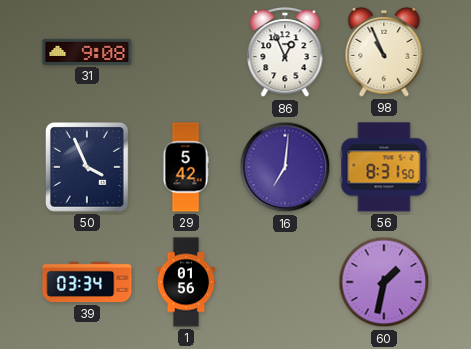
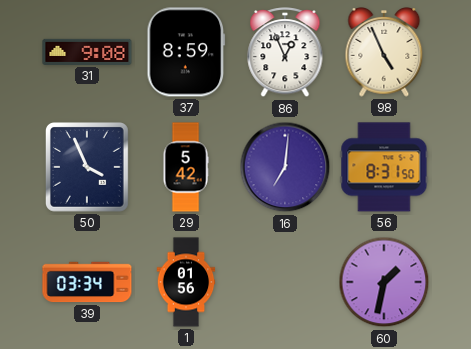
37: none -> 8:59 (186, 52)
98: 10:56 -> 4:56 (384, 53)
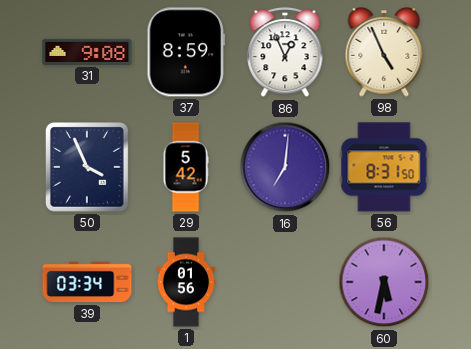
60: 1:32 -> 5:32 (384, 282)
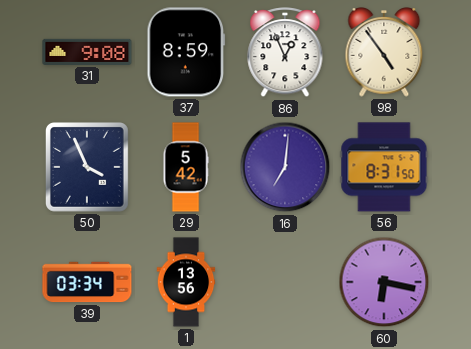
98: 4:56 -> 4:54 (384, 53)
1: 01:56 -> 13:56 (186, 282)
60: 5:32 -> 6:17 (384, 282)
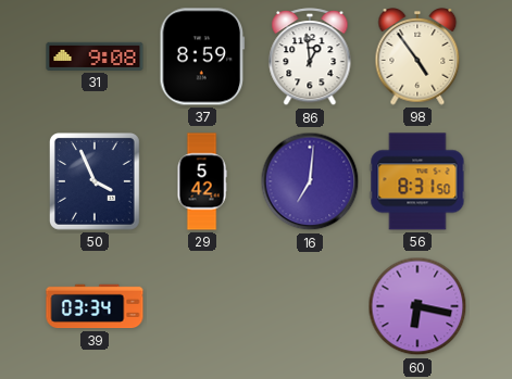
86: 12:56 -> 12:59 (310, 58)
1: 13:56 -> none (186, 282)
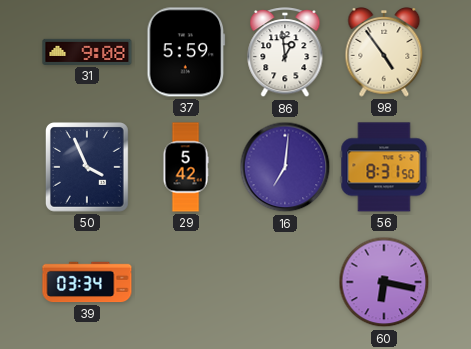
37: 8:59 -> 5:59 (186, 52)
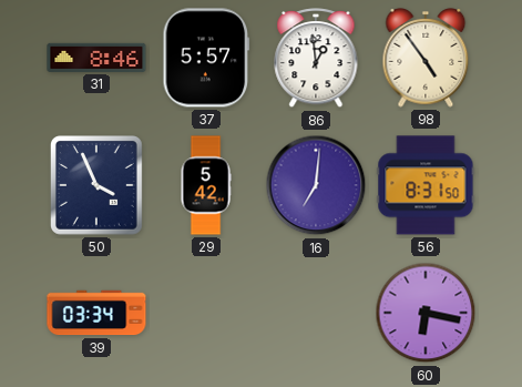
31: 9:08 -> 8:46 (96, 58)
37: 5:59 -> 5:57 (206, 58)
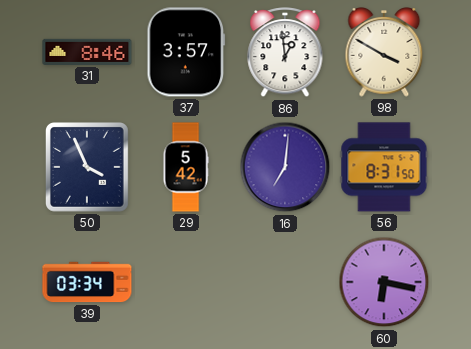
37: 5:57 -> 3:57 (186, 52)
98: 4:54 -> 3:50 (384, 53)
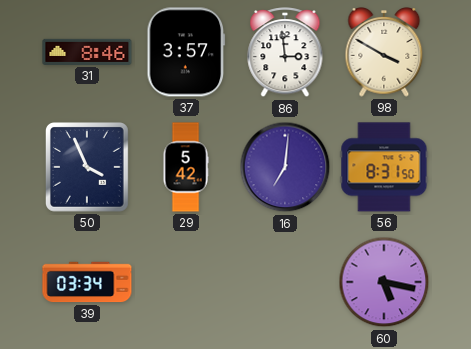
86: 12:59 -> 2:59 (285, 53)
60: 6:17 -> 5:17 (384, 282)
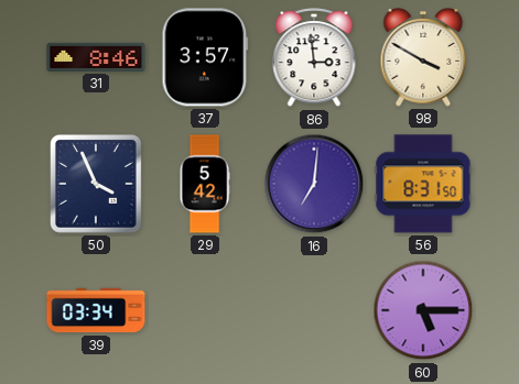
60: 5:17 -> 5:15 (423, 310)
